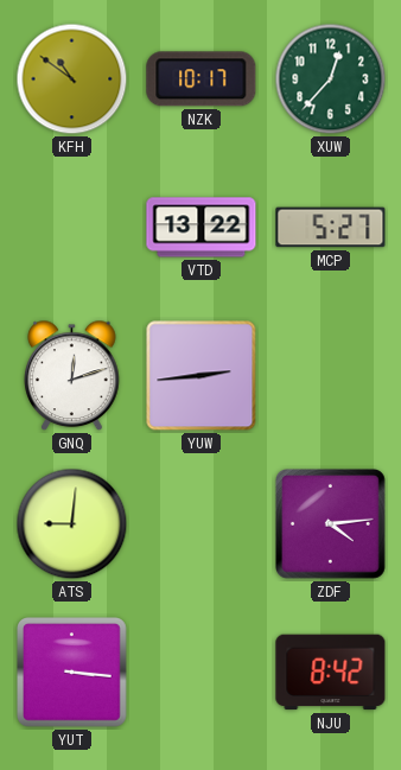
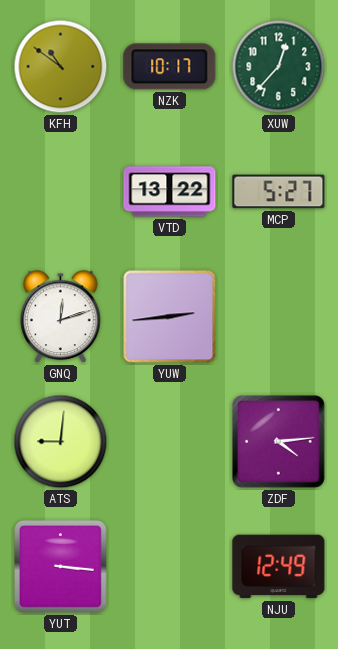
NJU: 8:42 -> 12:49 (279, 567)
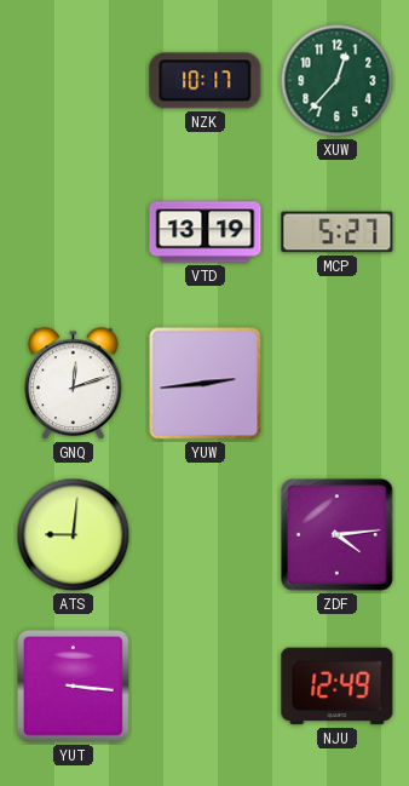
KFH: 10:51 -> none (61, 67)
VTD: 13:22 -> 13:19 (206, 233)
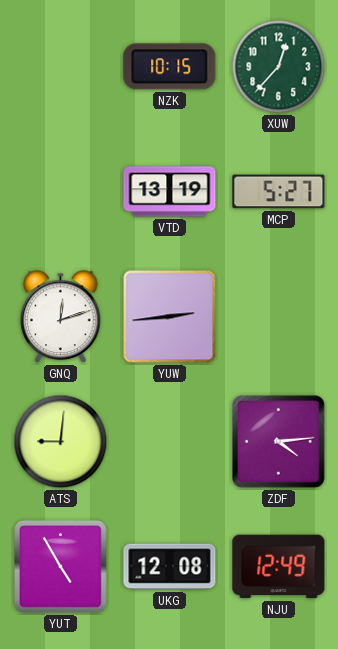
NZK: 10:17 -> 10:15 (170, 67)
YUT: 3:16 -> 4:55 (61, 567)
UKG: none -> 12:08 (170, 567)
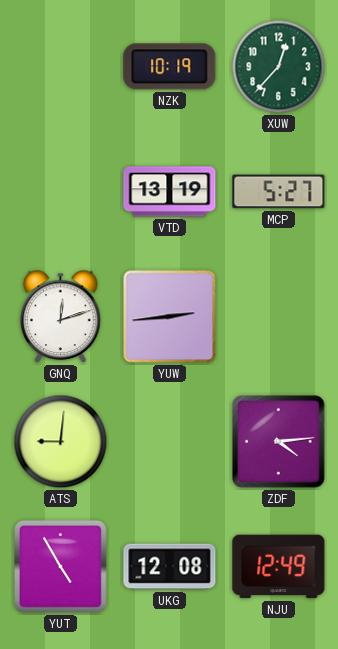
NZK: 10:15 -> 10:19 (170, 67)
